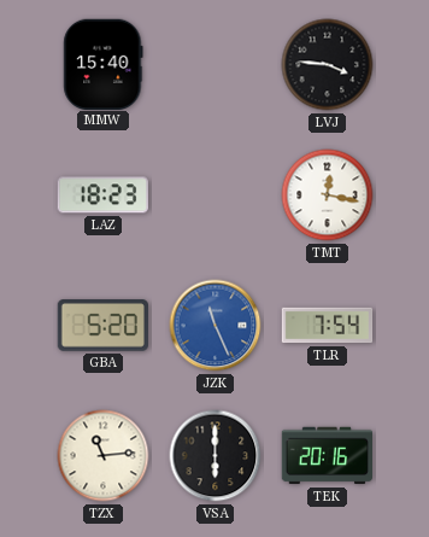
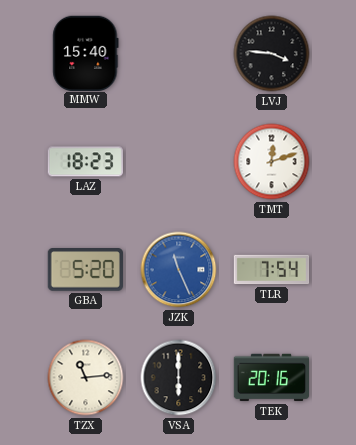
TMT: 12:17 -> 12:12 (272, 162)
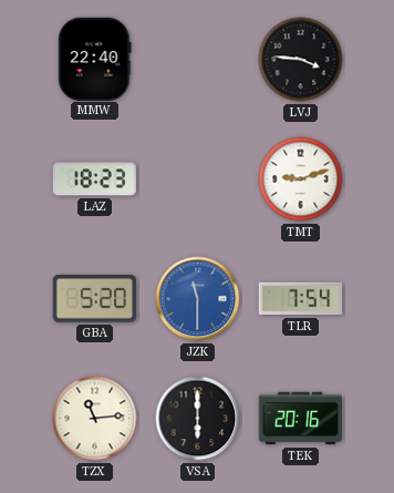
MMW: 15:40 -> 22:40 (95, 59)
TMT: 12:12 -> 9:12 (301, 179)
JZK: 11:26 -> 11:30 (198, 299)
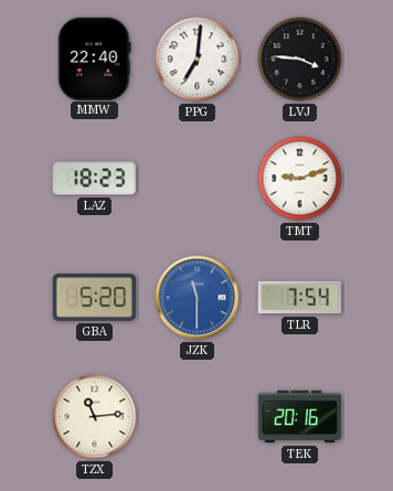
PPG: none -> 7:01 (198, 60)
VSA: 6:00 -> none (198, 419)
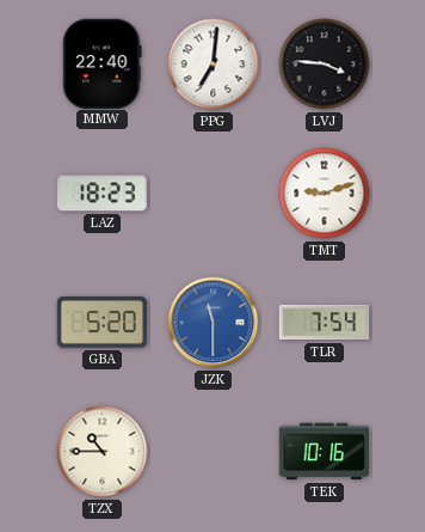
TZX: 11:14 -> 10:45 (103, 452)
TEK: 20:16 -> 10:16 (324, 452)
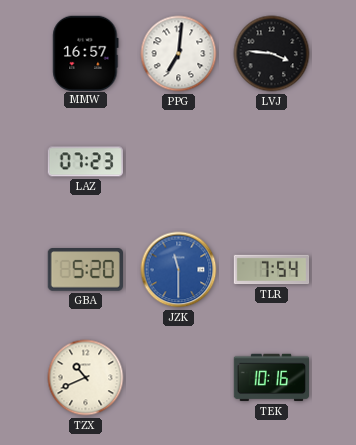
MMW: 22:40 -> 16:57 (86, 53)
LAZ: 18:23 -> 07:23 (85, 162)
TMT: 9:12 -> none (325, 194)
TZX: 10:45 -> 10:41 (86, 378)
